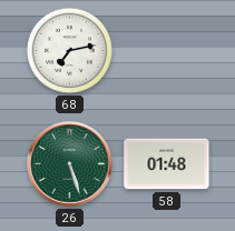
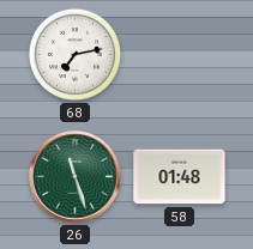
26: 5:27 -> 11:27 (76, 177)
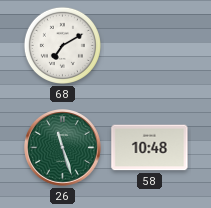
68: 7:13 -> 7:10 (62, 45)
58: 01:48 -> 10:48 (150, 148)
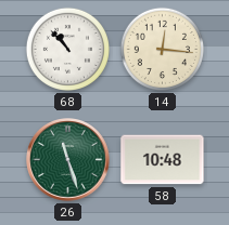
68: 7:10 -> 10:53 (67, 49)
14: none -> 12:16 (162, 49)
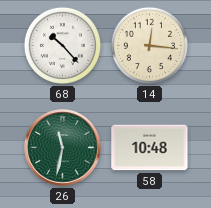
68: 10:53 -> 10:23 (62, 45)
26: 11:27 -> 11:32 (63, 148)
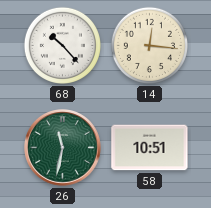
58: 10:48 -> 10:51 (150, 148)
